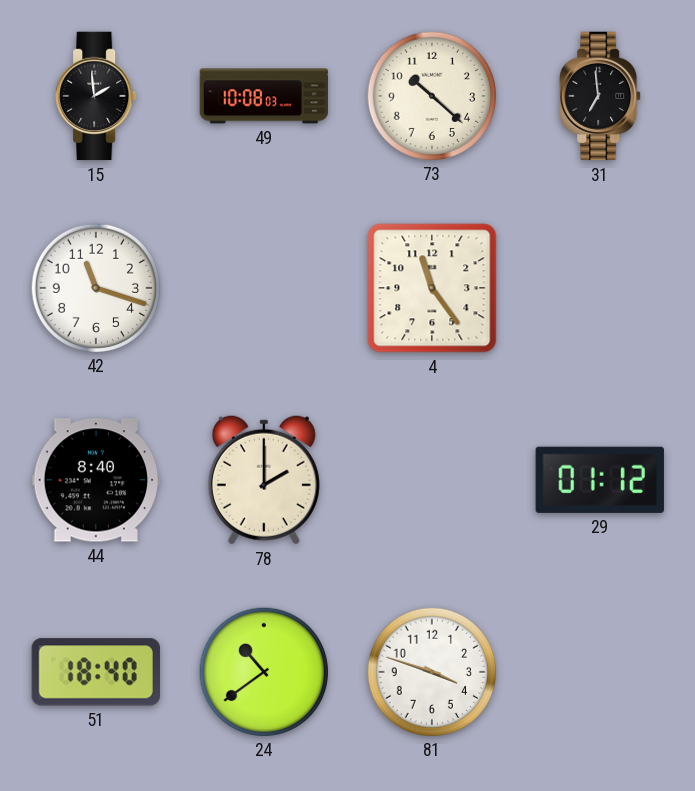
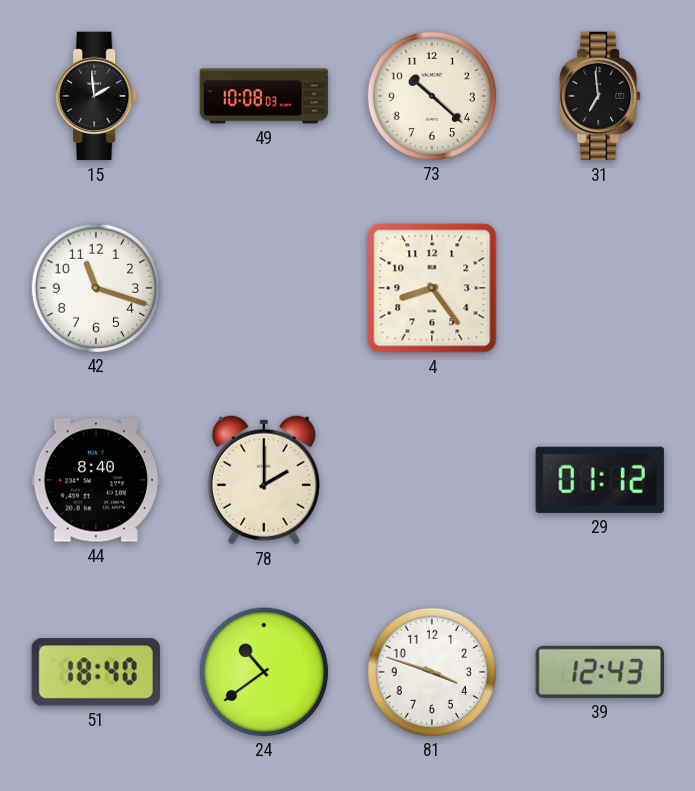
4: 11:24 -> 8:24 (432, 288)
39: none -> 12:43 (600, 672)
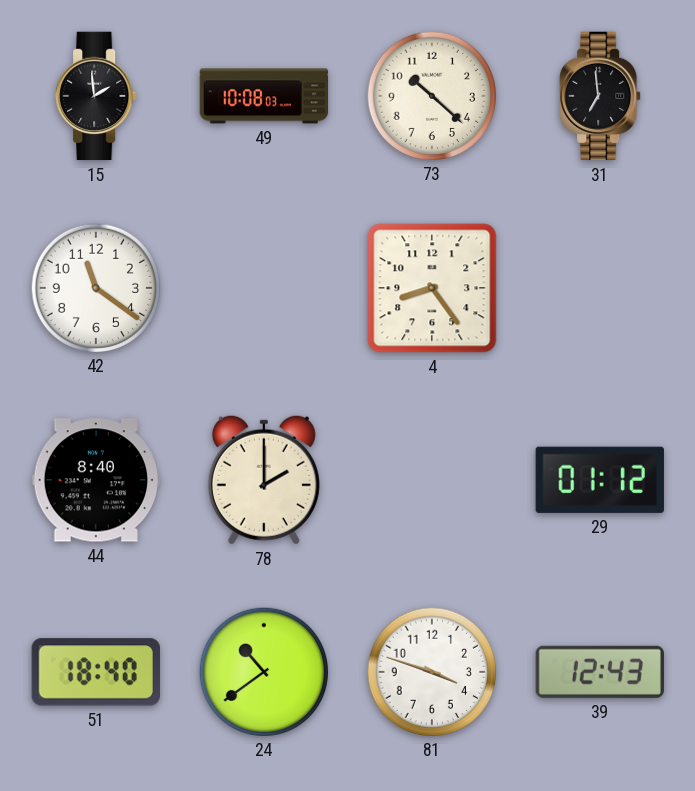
42: 11:18 -> 11:21 (95, 287)
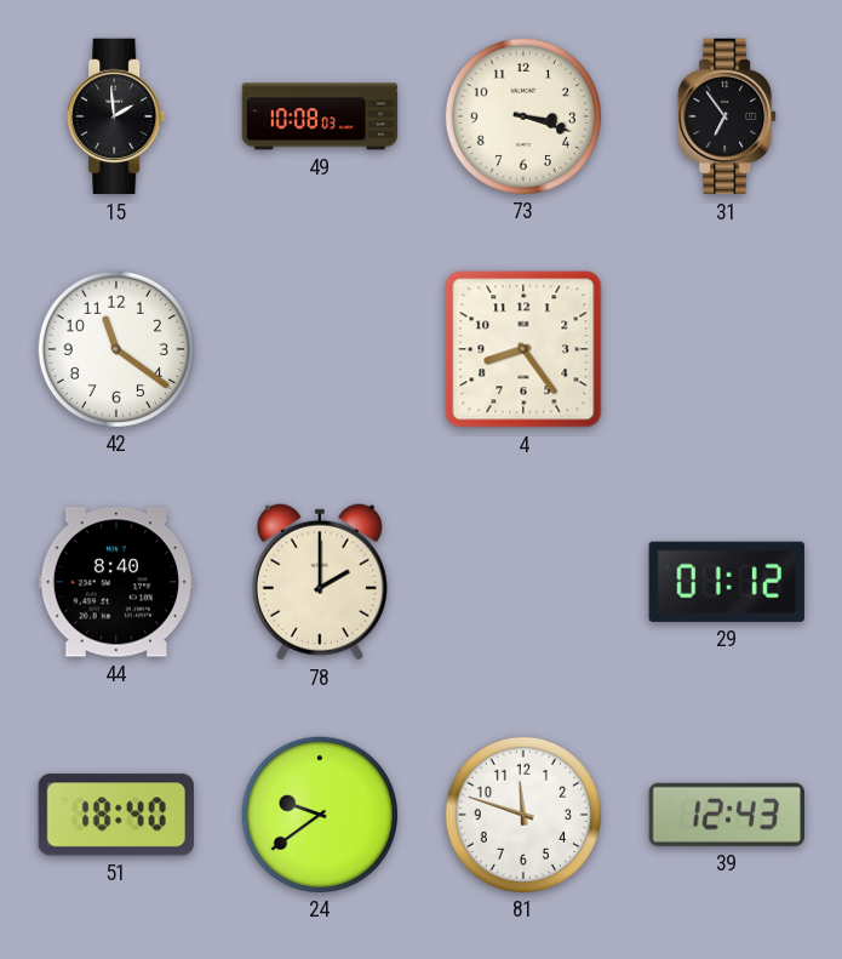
73: 10:22 -> 3:18 (522, 115)
31: 6:59 -> 6:54 (727, 116)
24: 10:39 -> 9:39 (319, 814)
81: 3:48 -> 11:48 (522, 814)
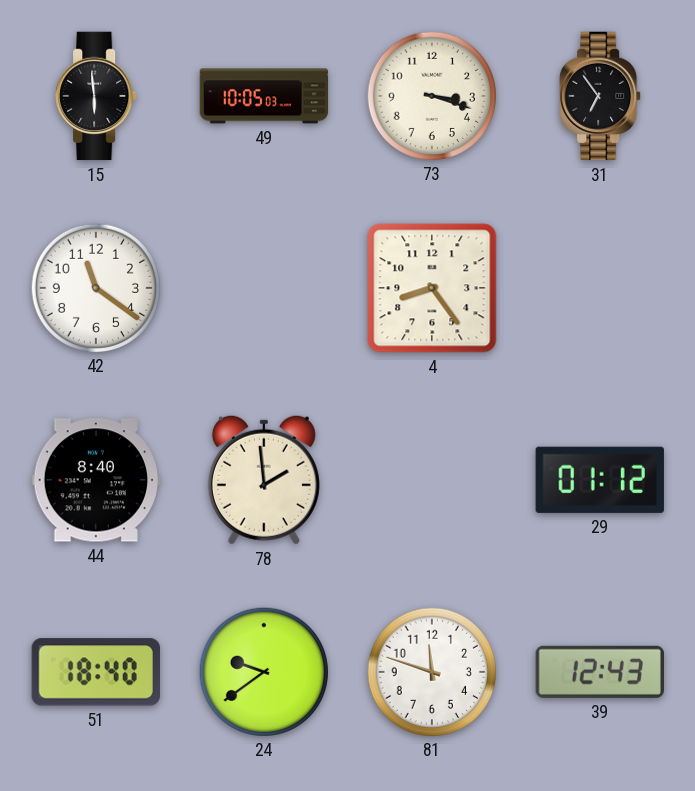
15: 1:59 -> 5:59 (96, 96)
49: 10:08 -> 10:05 (264, 96)
78: 2:00 -> 1:59 (264, 480)
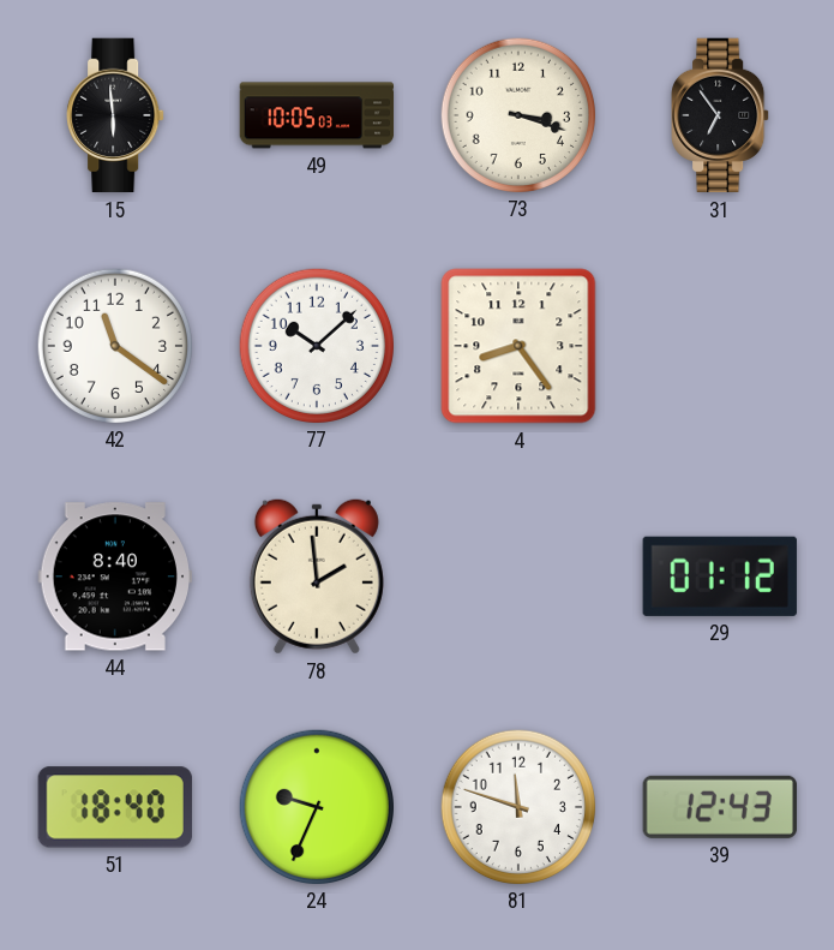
77: none -> 10:08 (316, 345)
24: 9:39 -> 9:34 (316, 806)
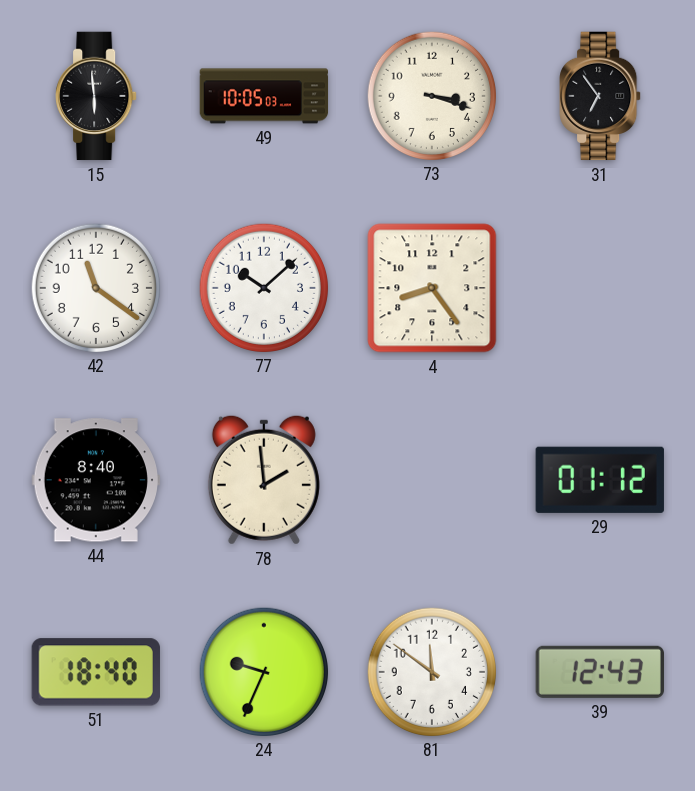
81: 11:48 -> 11:51 (431, 671)
